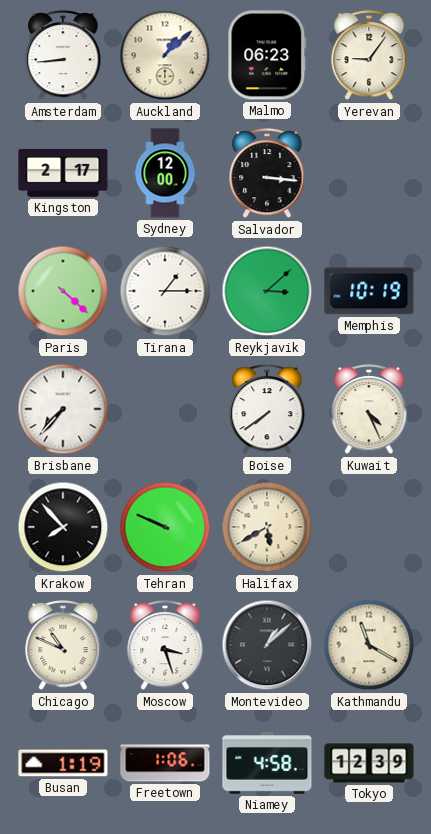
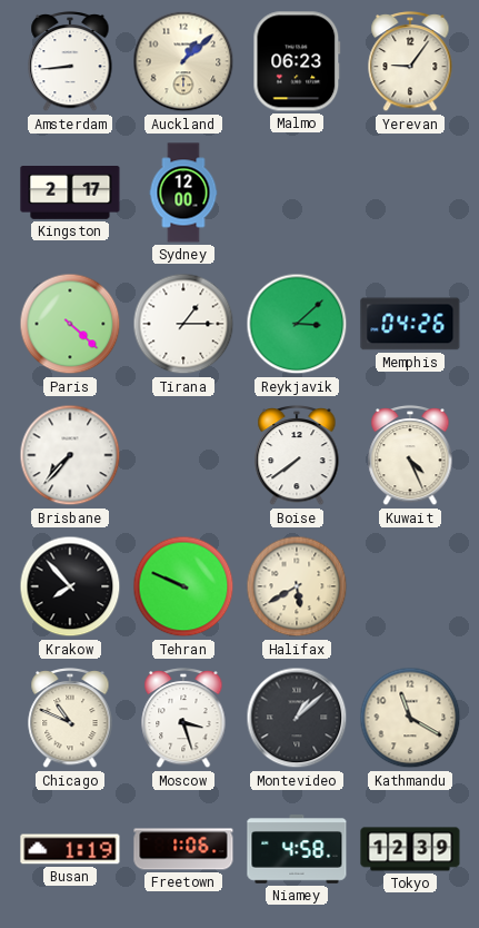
Salvador: 3:16 -> none (267, 173)
Memphis: 10:19 -> 04:26 (410, 324)
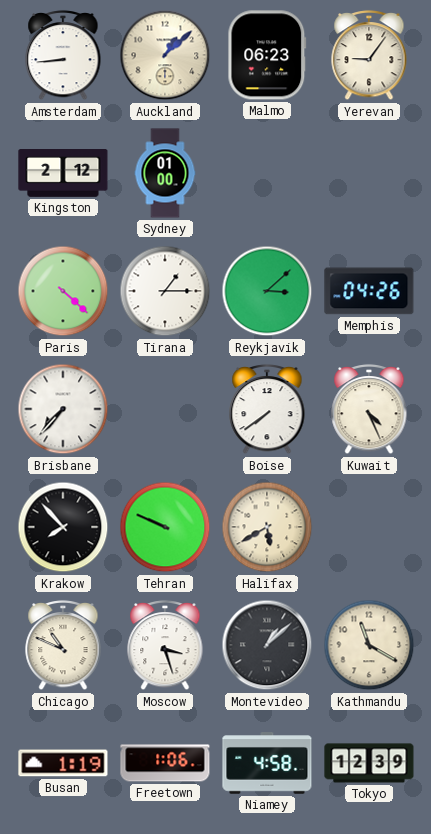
Kingston: 2:17 -> 2:12 (63, 174)
Sydney: 12:00 -> 01:00 (165, 173)
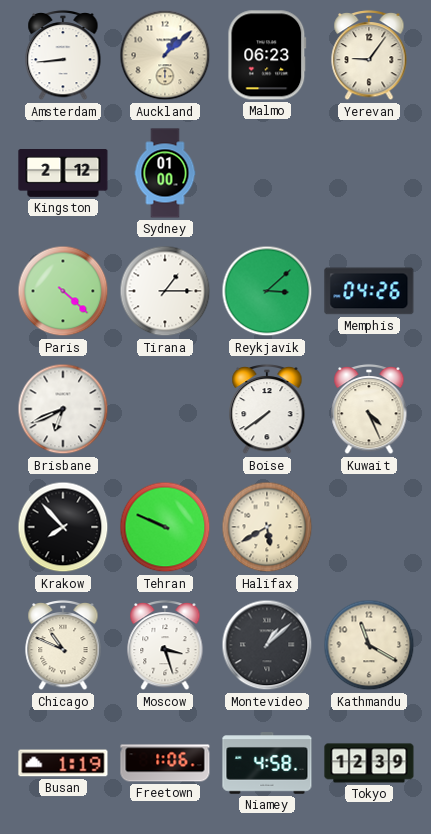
Brisbane: 7:37 -> 6:41 (63, 409)
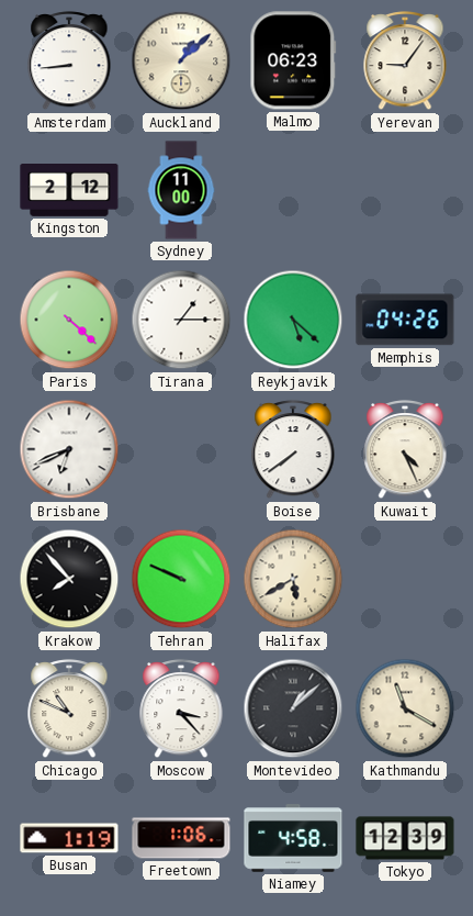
Sydney: 01:00 -> 11:00 (181, 190)
Reykjavik: 3:08 -> 5:22 (293, 320)
Moscow: 3:27 -> 3:23 (181, 708)
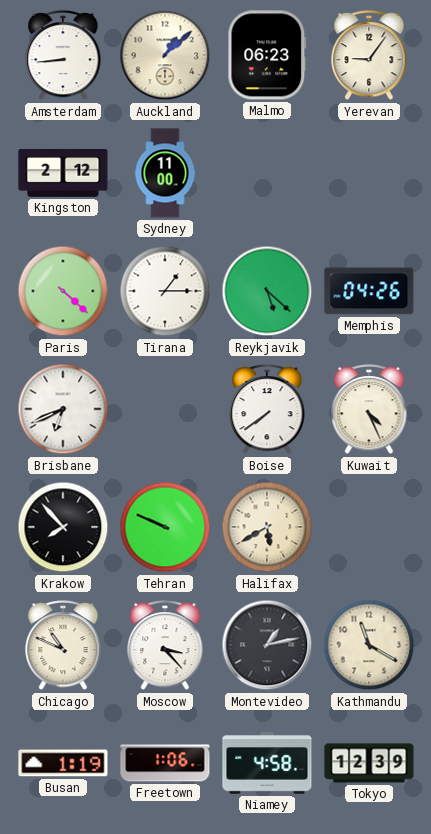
Montevideo: 1:08 -> 1:13 (267, 645)
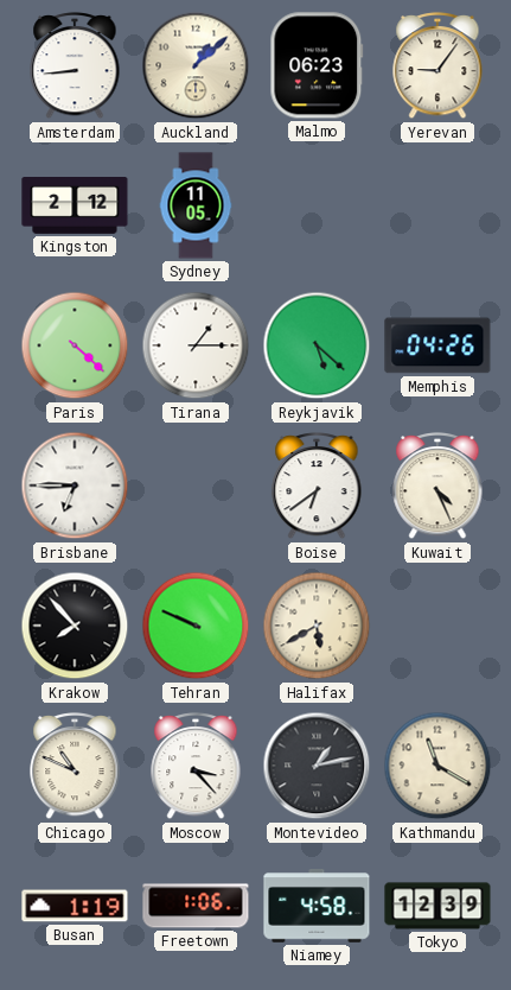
Sydney: 11:00 -> 11:05 (196, 205)
Brisbane: 6:41 -> 6:45 (75, 486)
Boise: 7:39 -> 6:39 (317, 486)
